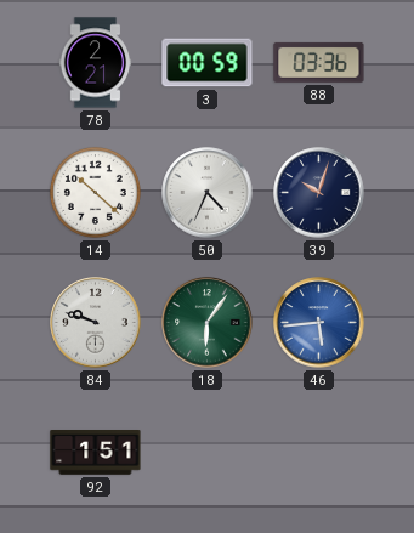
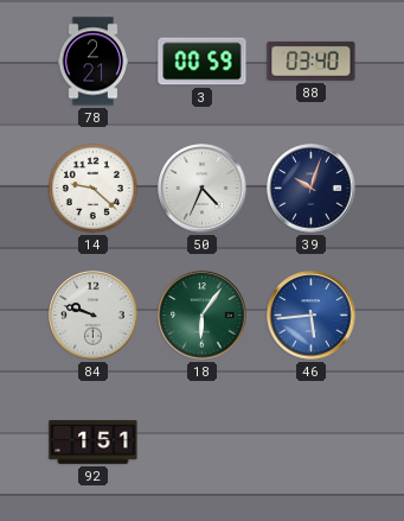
88: 03:36 -> 03:40 (312, 61)
14: 10:22 -> 9:22 (92, 188)
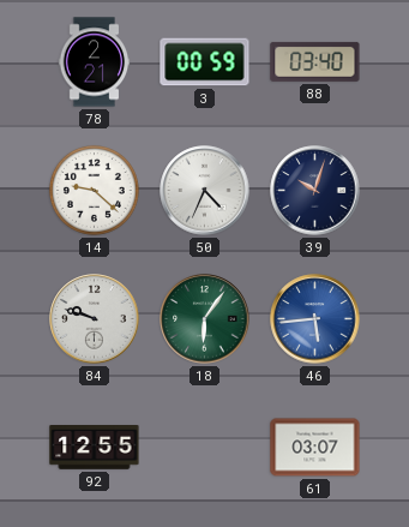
92: 1:51 -> 12:55 (95, 448)
61: none -> 03:07 (315, 448)
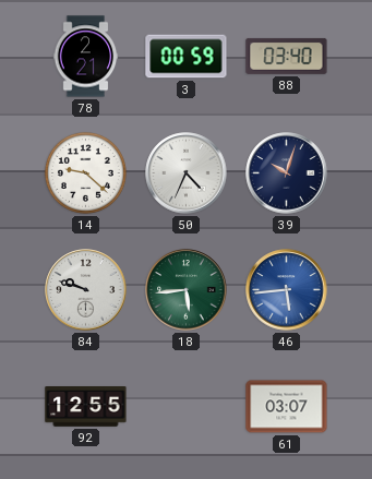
18: 6:06 -> 5:44 (187, 290)
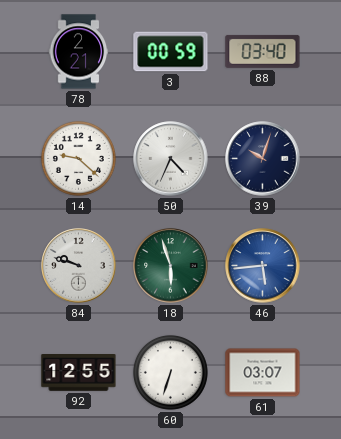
18: 5:44 -> 5:57 (171, 266)
60: none -> 6:33 (170, 372)
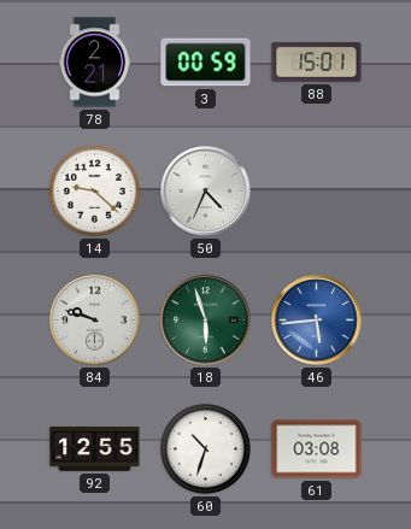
88: 03:40 -> 15:01 (317, 61)
39: 10:03 -> none (263, 159)
60: 6:33 -> 10:33 (205, 448)
61: 03:07 -> 03:08 (317, 449)
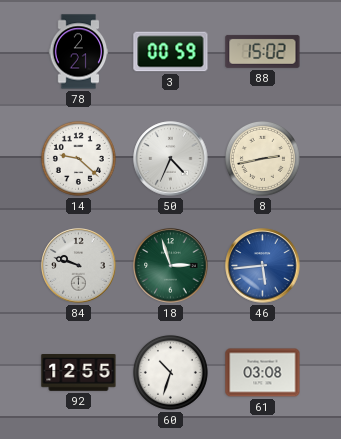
88: 15:01 -> 15:02 (263, 51)
8: none -> 2:43 (262, 158)
18: 5:57 -> 2:57 (171, 266)
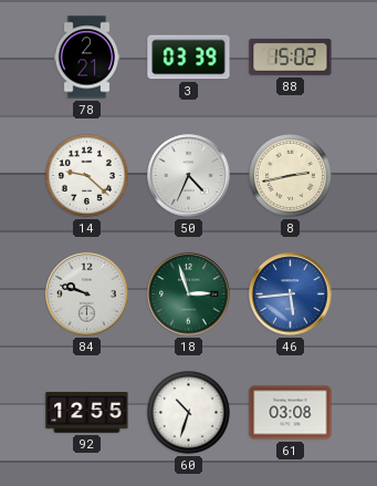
3: 00:59 -> 03:39 (189, 58)
